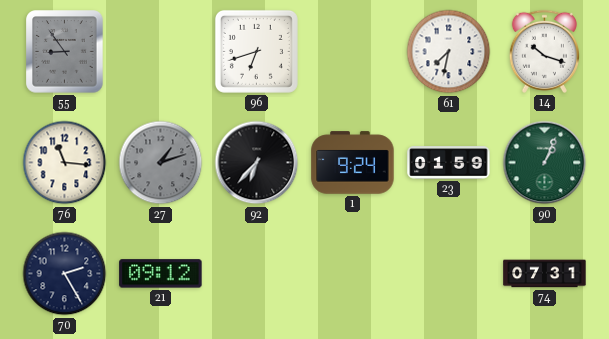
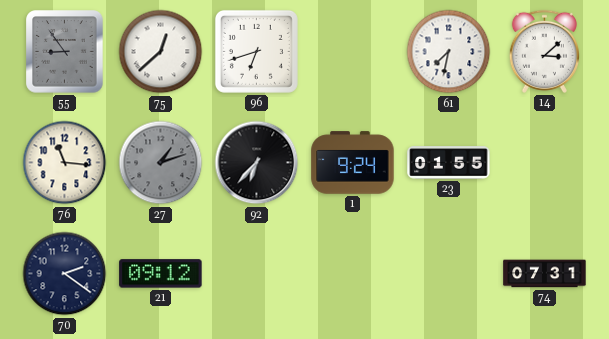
75: none -> 12:38 (161, 52)
14: 10:18 -> 3:08 (544, 51)
23: 01:59 -> 01:55 (449, 163)
90: 1:04 -> none (545, 163)
70: 2:25 -> 2:21 (65, 274)
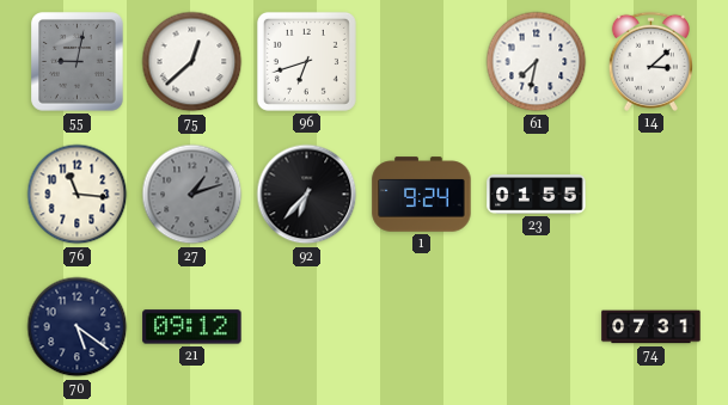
55: 8:54 -> 9:02 (78, 62)
70: 2:21 -> 5:21 (78, 327)
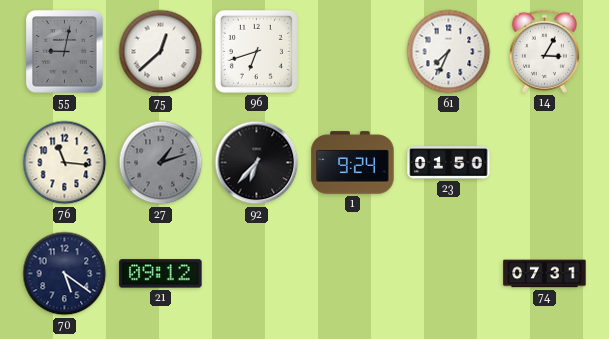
61: 7:32 -> 7:34 (449, 52)
14: 3:08 -> 3:05 (544, 51)
23: 01:55 -> 01:50 (449, 163)
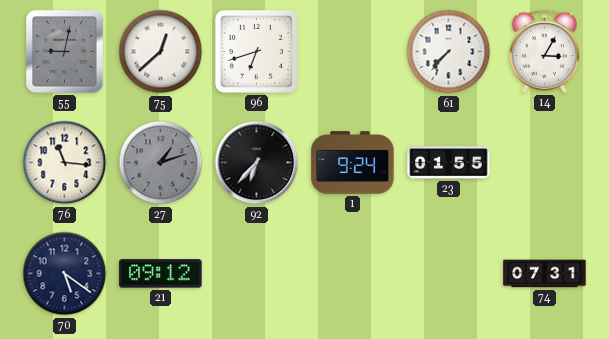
61: 7:34 -> 7:37 (449, 52)
23: 01:50 -> 01:55 (449, 163)
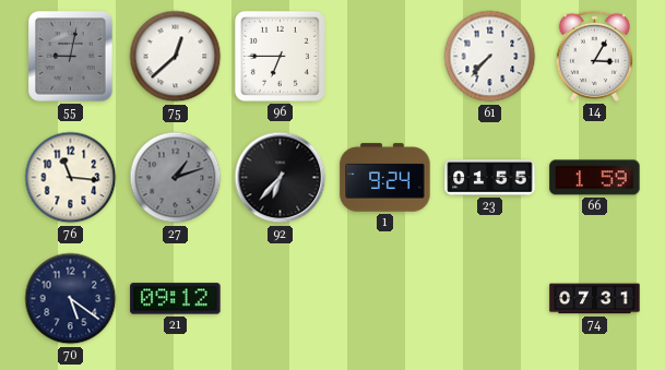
96: 6:42 -> 6:45 (280, 56)
66: none -> 1:59 (595, 178)
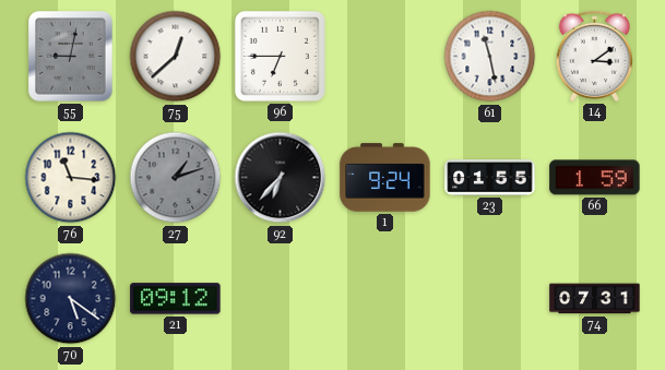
61: 7:37 -> 11:28 (490, 57)
14: 3:05 -> 3:09 (594, 56)
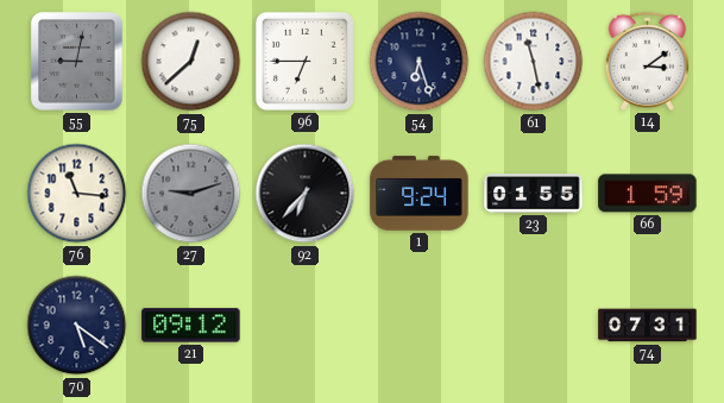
54: none -> 6:27 (420, 62)
27: 1:12 -> 9:12 (191, 194)
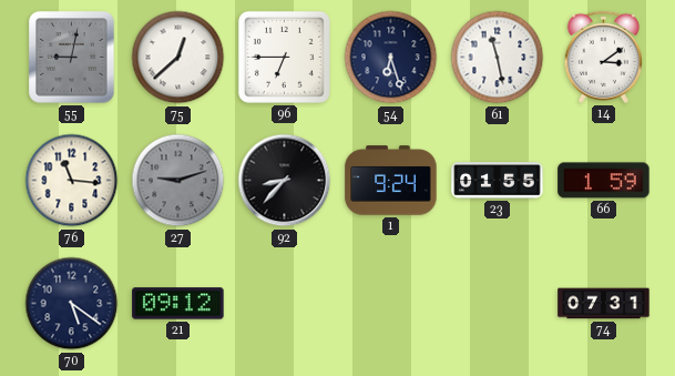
92: 6:37 -> 8:37 (285, 181)
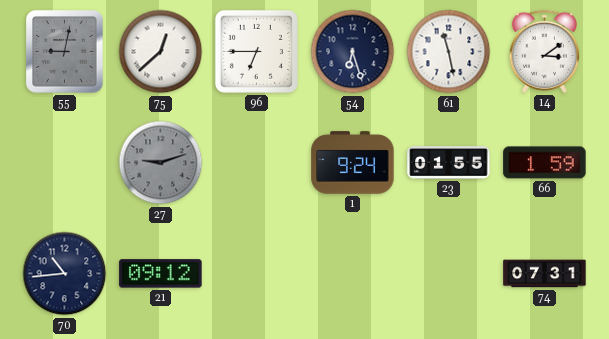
76: 11:16 -> none (72, 181)
92: 8:37 -> none (285, 181)
70: 5:21 -> 10:44 (65, 274)
